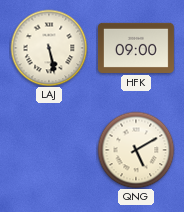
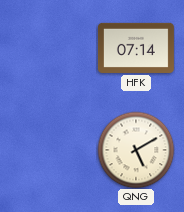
LAJ: 5:28 -> none (49, 48)
HFK: 09:00 -> 07:14 (136, 48)
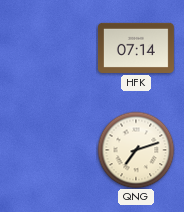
QNG: 5:10 -> 7:12 (136, 150)
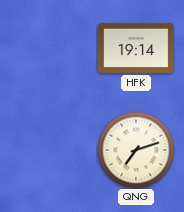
HFK: 07:14 -> 19:14 (136, 48)
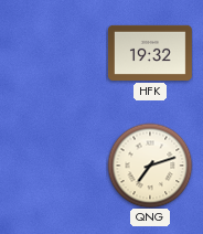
HFK: 19:14 -> 19:32 (150, 53)
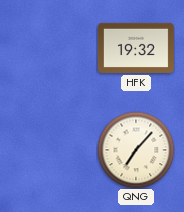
QNG: 7:12 -> 7:07 (136, 150)
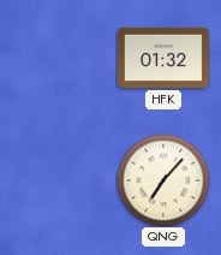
HFK: 19:32 -> 01:32 (163, 58)
